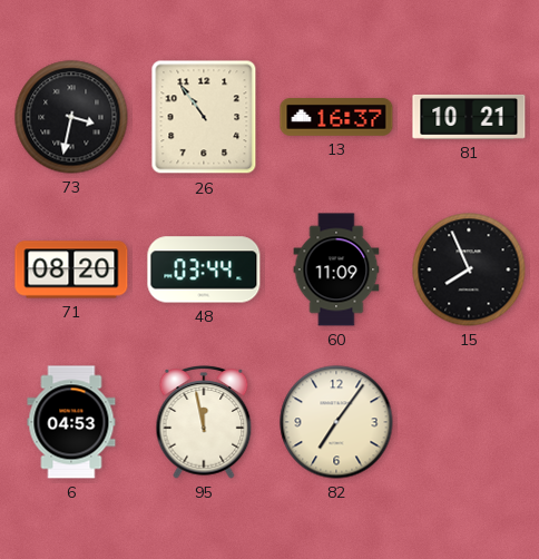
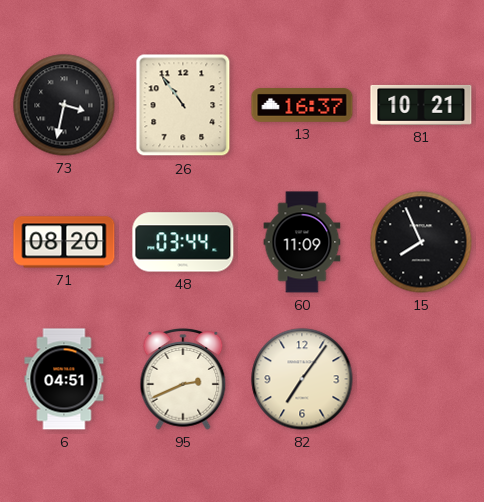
6: 04:53 -> 04:51 (64, 379)
95: 11:58 -> 2:41 (183, 380)
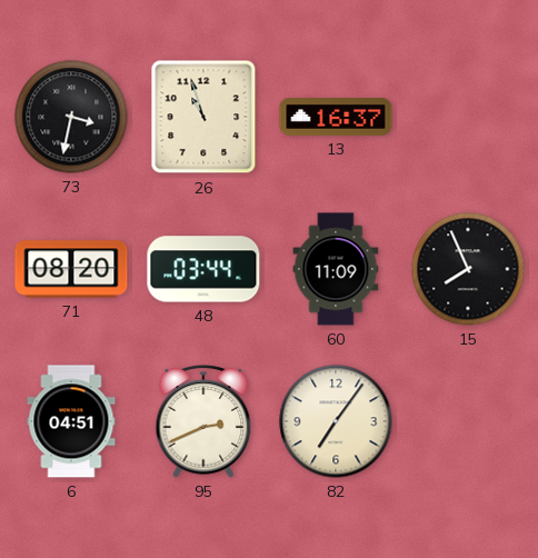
26: 10:54 -> 10:57 (203, 117)
81: 10:21 -> none (421, 105)
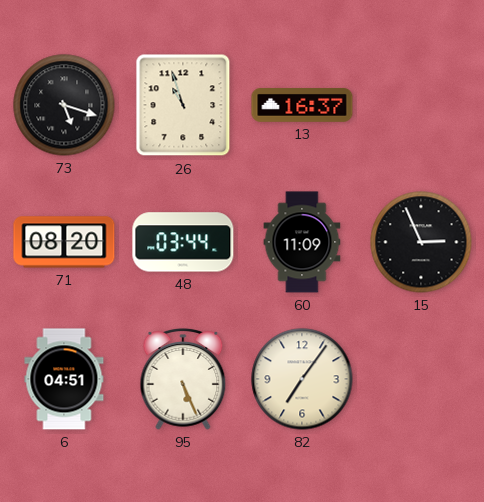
73: 3:32 -> 5:18 (64, 105)
15: 7:56 -> 2:56 (421, 242)
95: 2:41 -> 5:26 (183, 380)
